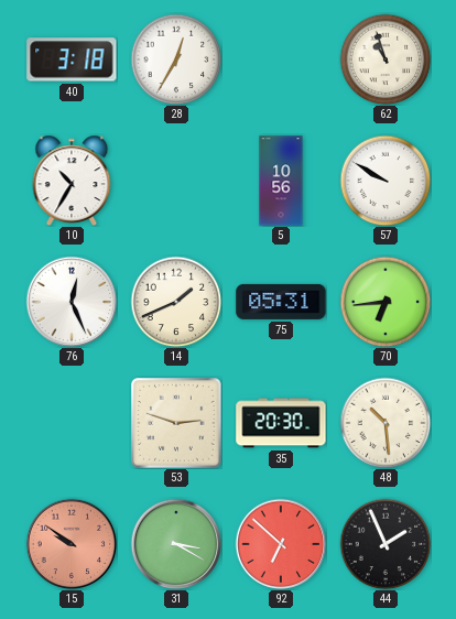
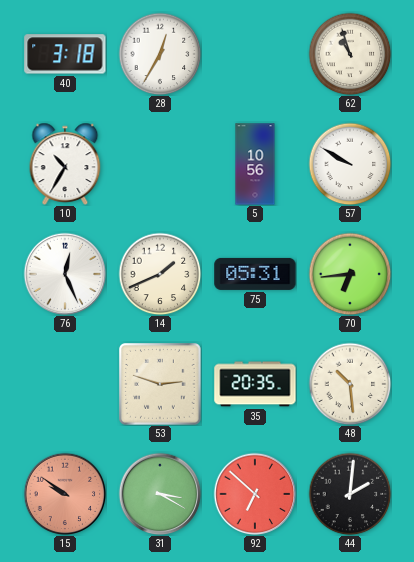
35: 20:30 -> 20:35 (255, 384)
44: 1:56 -> 2:01 (350, 494)
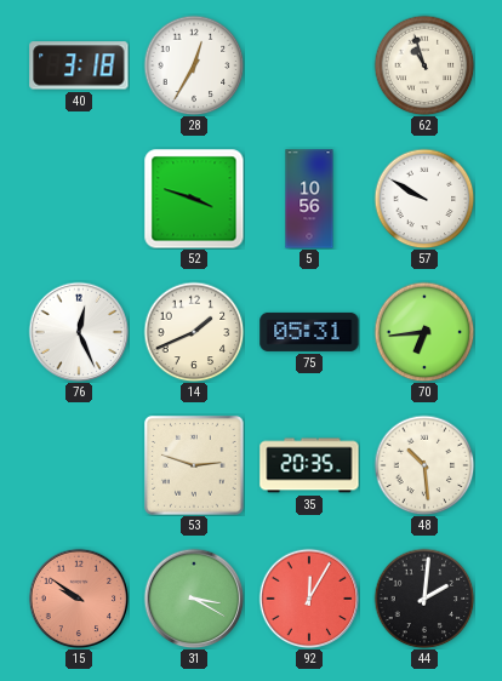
10: 10:35 -> none (65, 163)
52: none -> 3:48 (194, 199)
92: 6:52 -> 12:05 (309, 599)
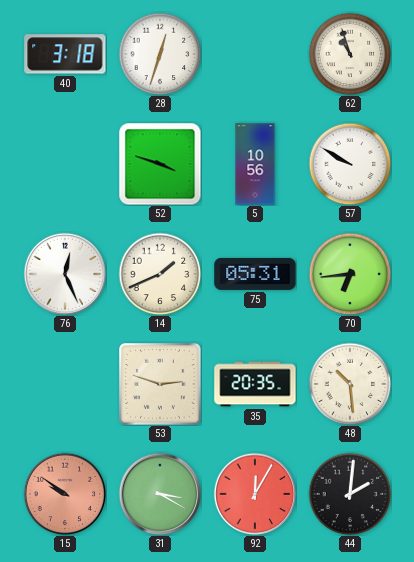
28: 12:35 -> 12:33 (160, 54)
